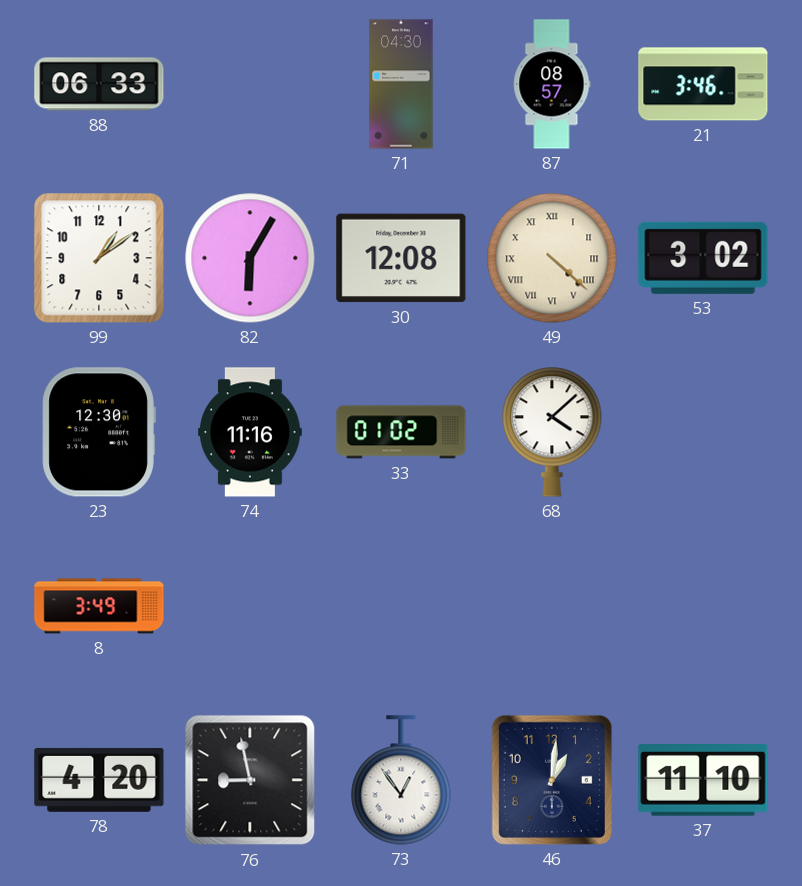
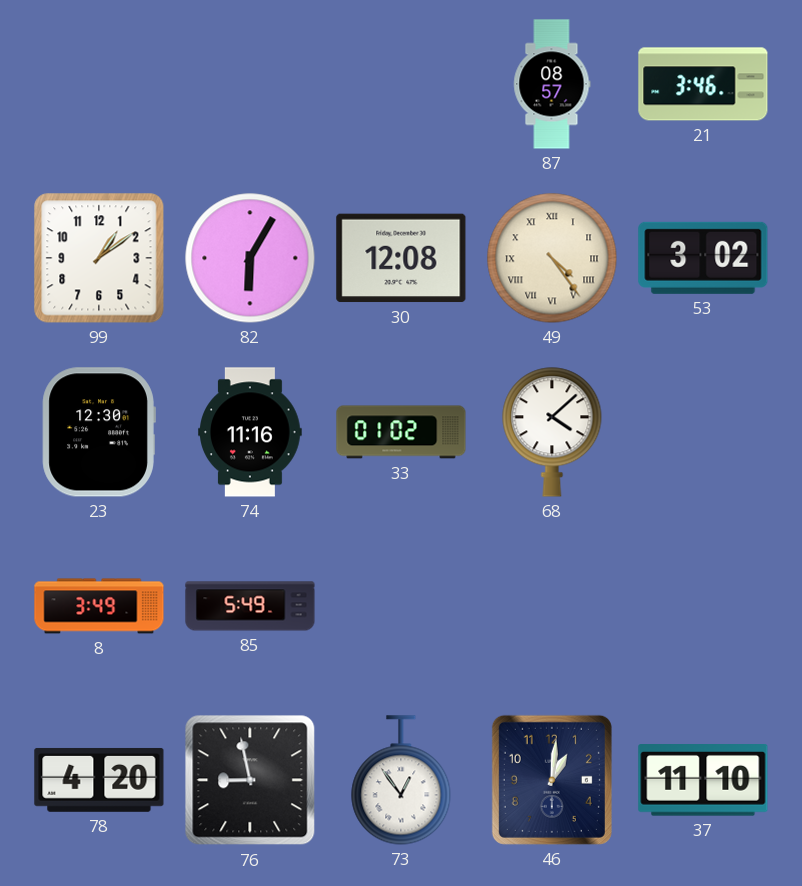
88: 06:33 -> none (99, 84)
71: 04:30 -> none (401, 84)
49: 4:22 -> 4:24 (552, 258)
85: none -> 5:49 (250, 606)
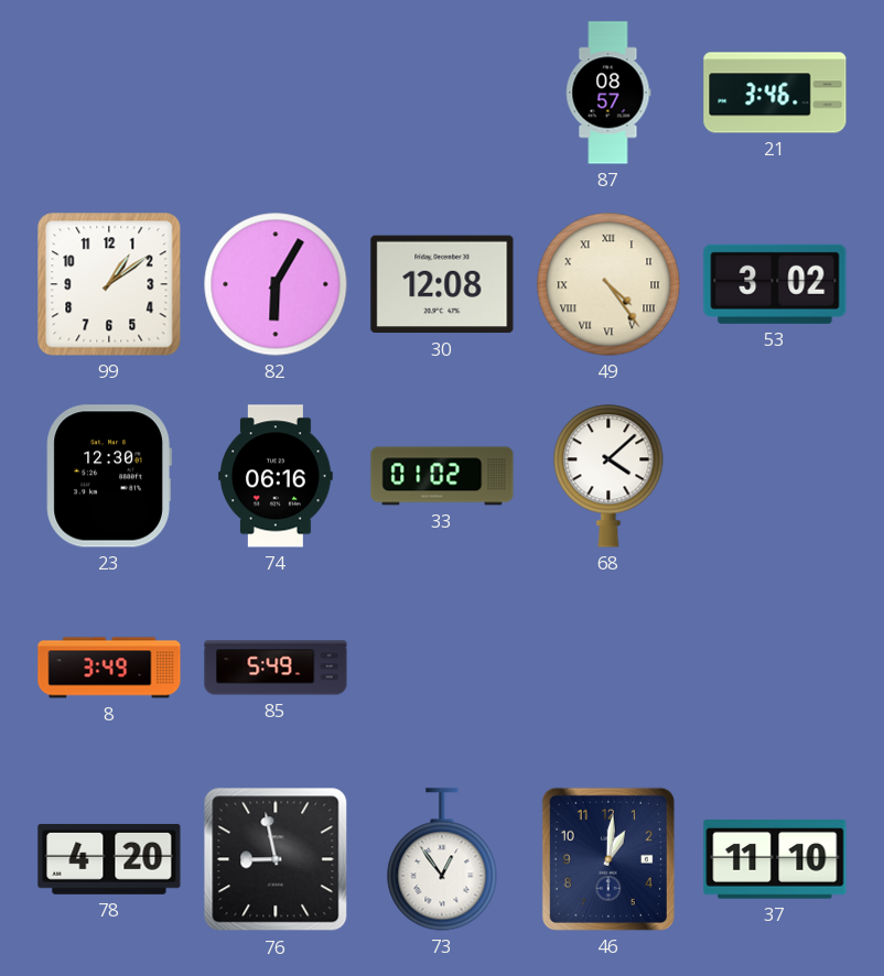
74: 11:16 -> 06:16 (276, 476)
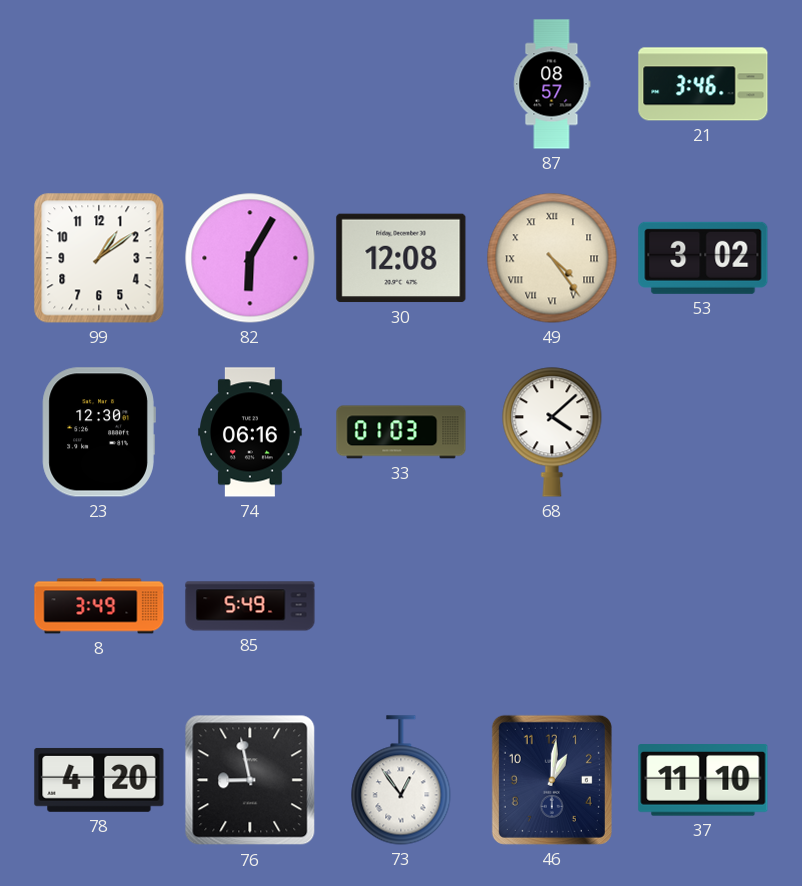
33: 01:02 -> 01:03 (401, 432)
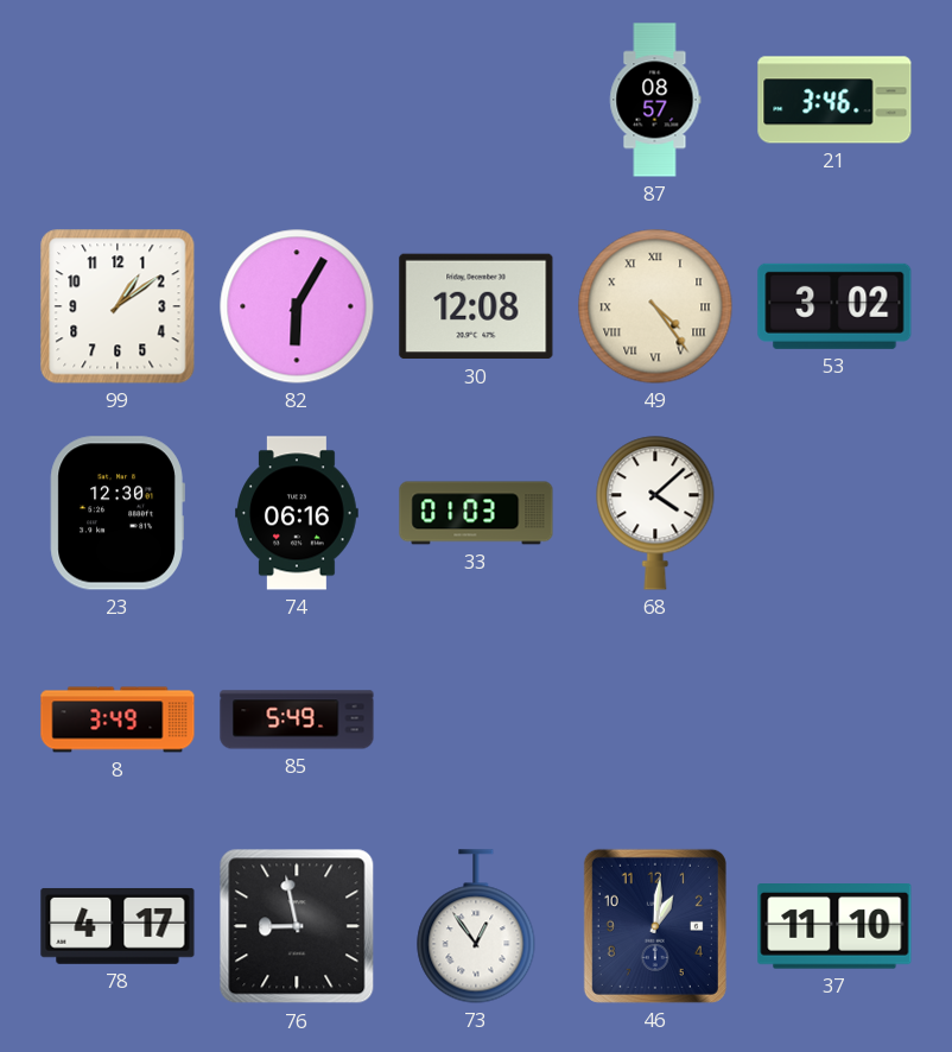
78: 4:20 -> 4:17 (118, 926)
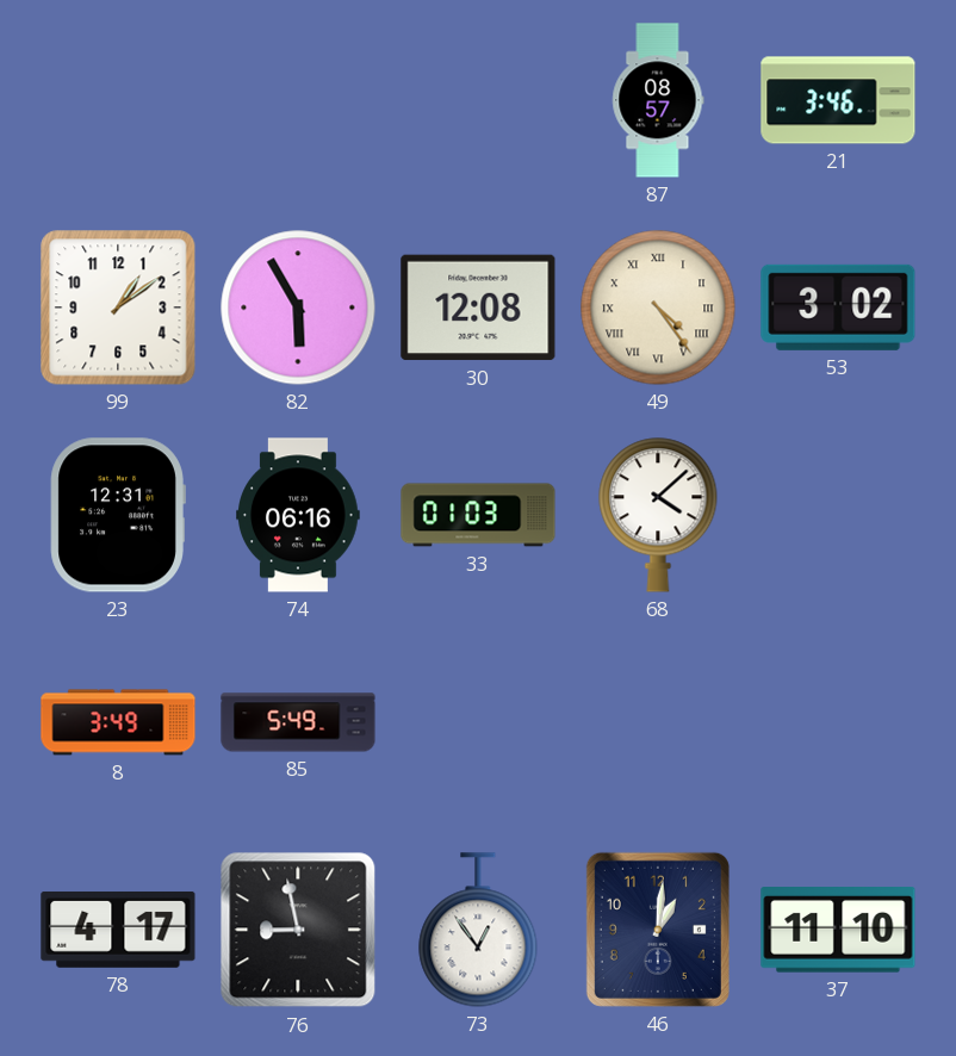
82: 6:05 -> 5:55 (298, 308)
23: 12:30 -> 12:31 (118, 515)
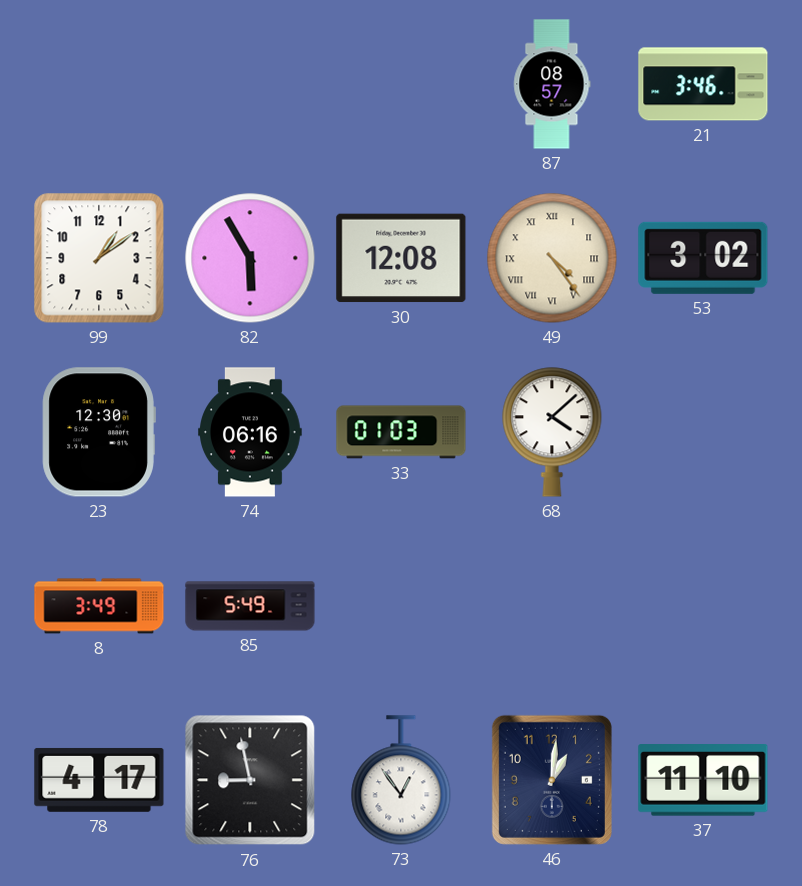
23: 12:31 -> 12:30 (99, 432)
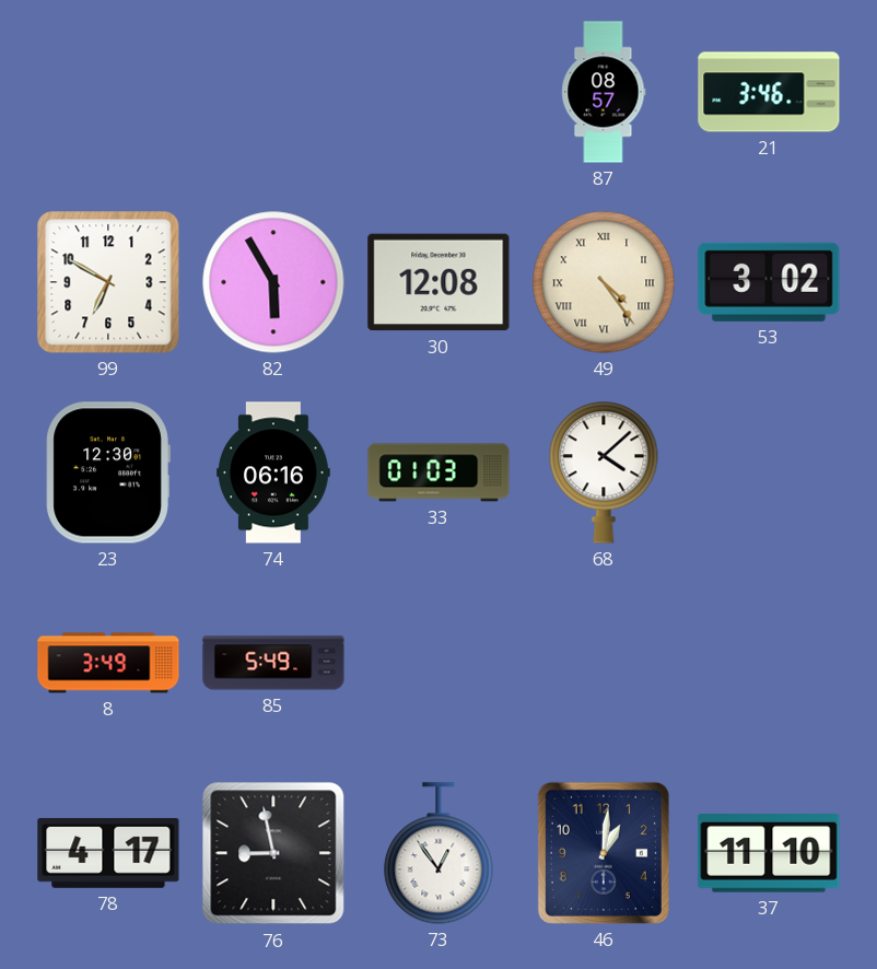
99: 1:09 -> 6:50 (108, 282)
